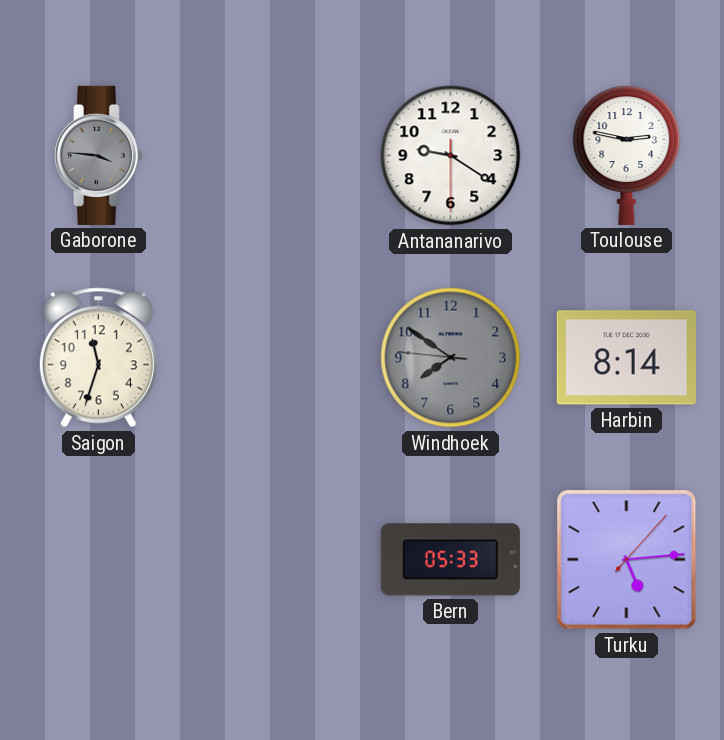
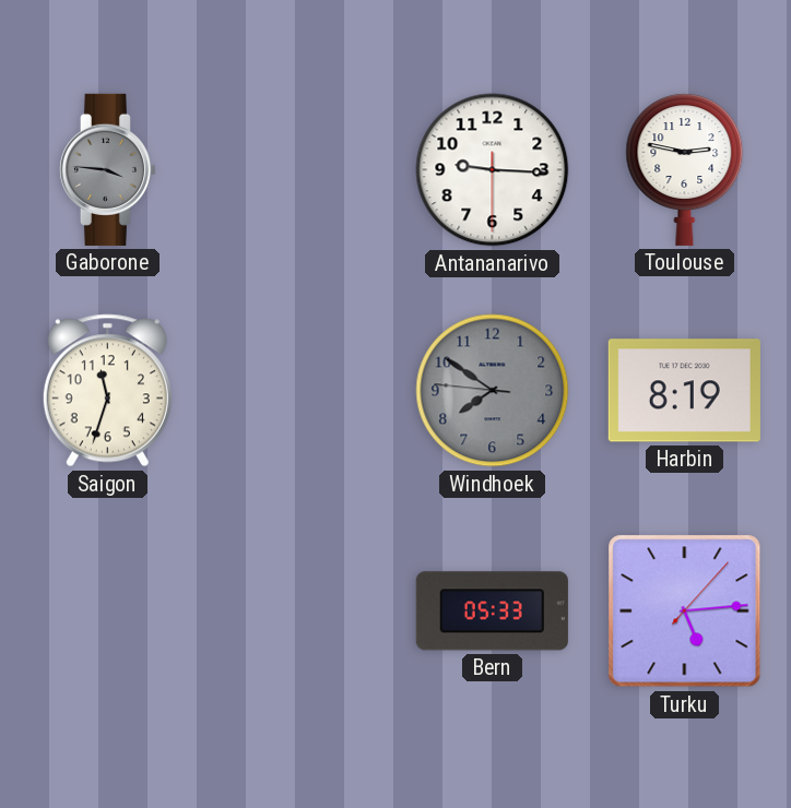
Antananarivo: 9:20 -> 9:15 (493, 170)
Harbin: 8:14 -> 8:19 (684, 391)
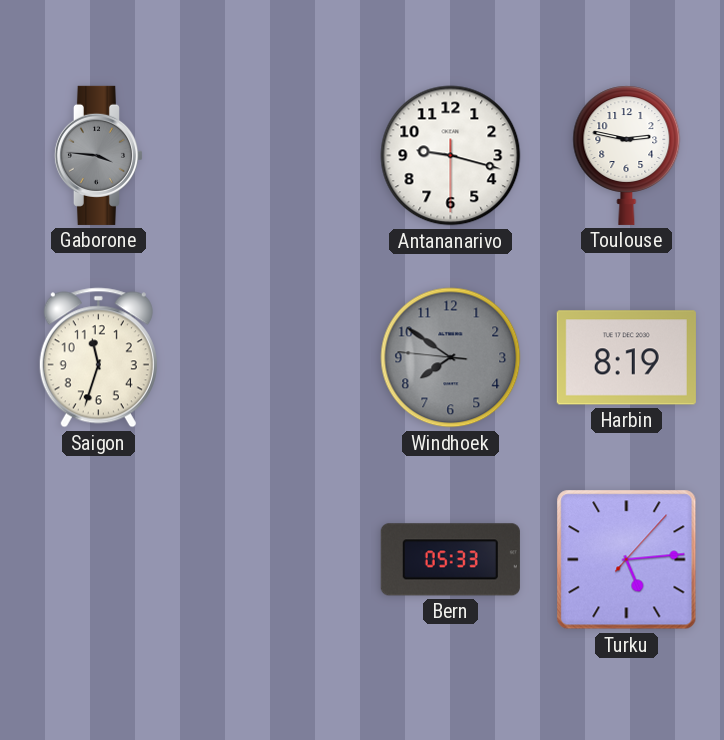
Antananarivo: 9:15 -> 9:17 (451, 156)
